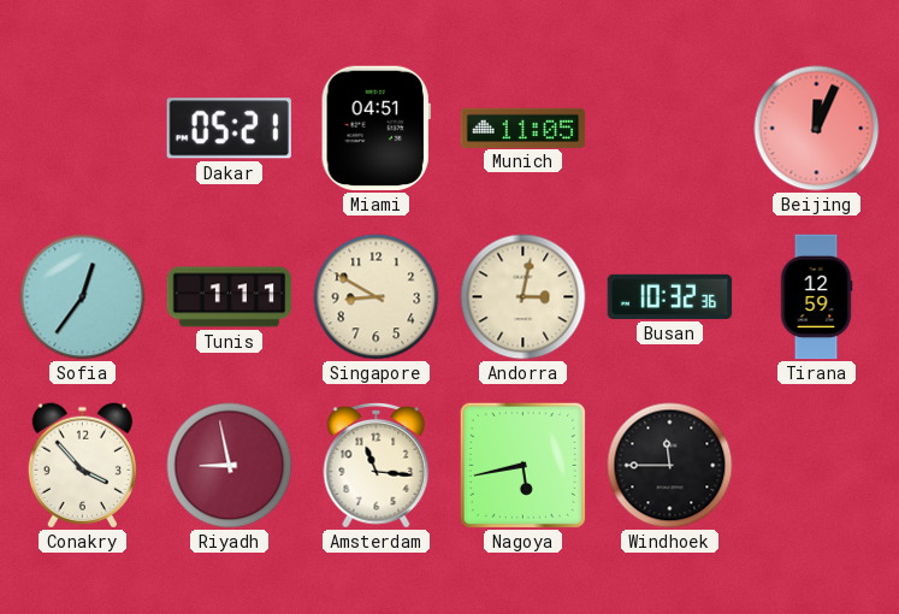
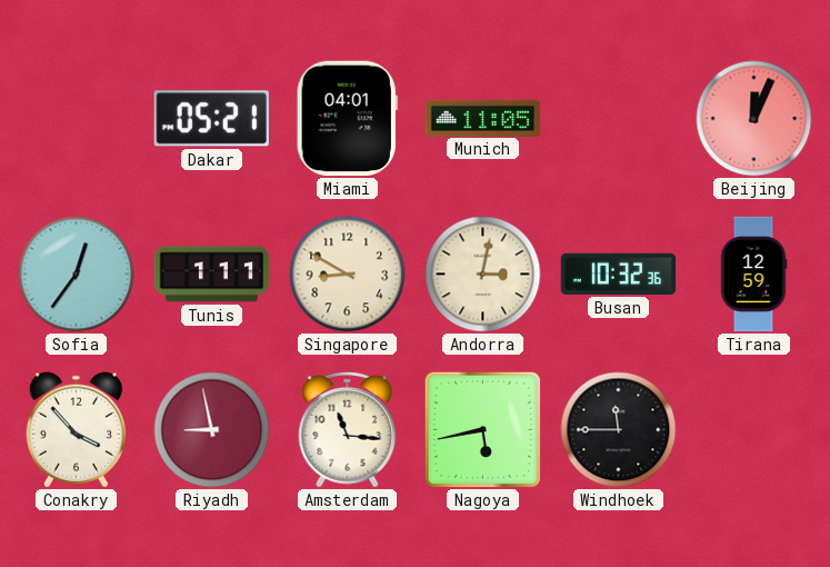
Miami: 04:51 -> 04:01 (347, 119)
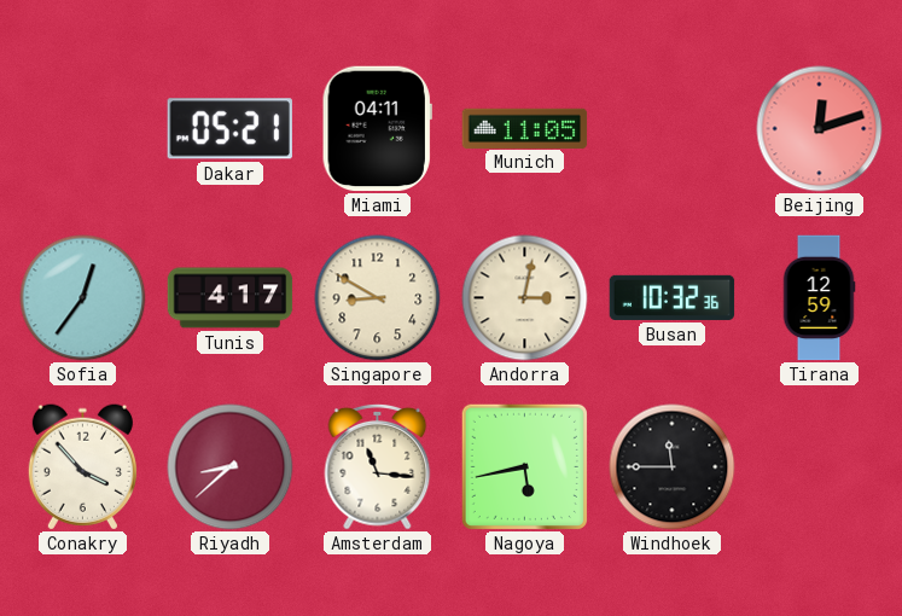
Miami: 04:01 -> 04:11 (377, 129)
Beijing: 12:04 -> 12:12 (820, 129)
Tunis: 1:11 -> 4:17 (231, 298)
Riyadh: 8:58 -> 8:38 (231, 467)
